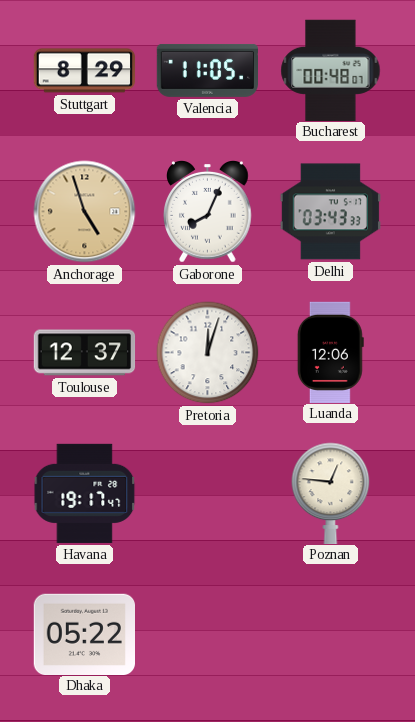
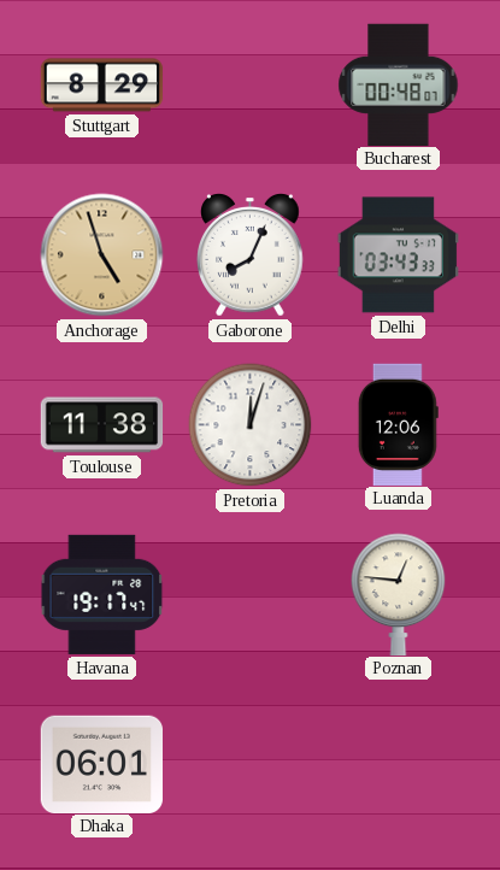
Valencia: 11:05 -> none (208, 70)
Toulouse: 12:37 -> 11:38 (102, 425)
Dhaka: 05:22 -> 06:01 (101, 764)
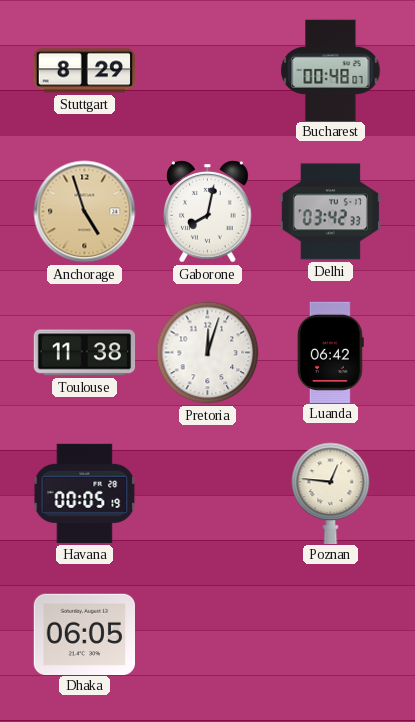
Gaborone: 8:04 -> 8:02 (208, 212)
Delhi: 03:43 -> 03:42 (330, 212)
Luanda: 12:06 -> 06:42 (330, 352)
Havana: 19:17 -> 00:05 (85, 493)
Dhaka: 06:01 -> 06:05 (84, 634)
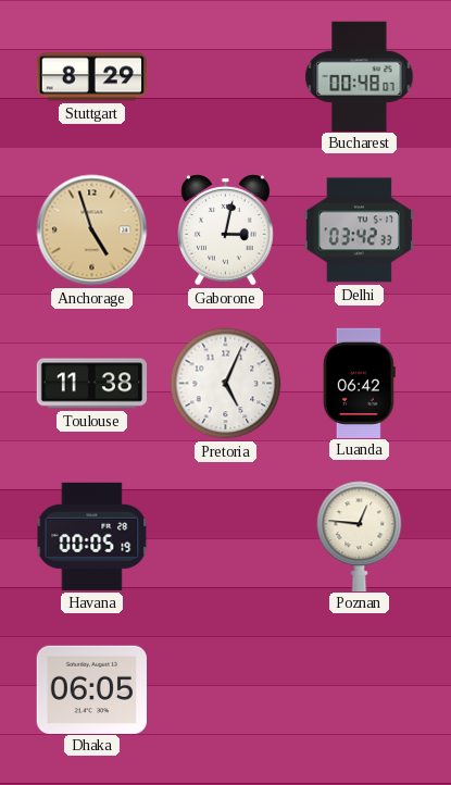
Gaborone: 8:02 -> 3:02 (226, 230)
Pretoria: 12:03 -> 5:04 (226, 384)
